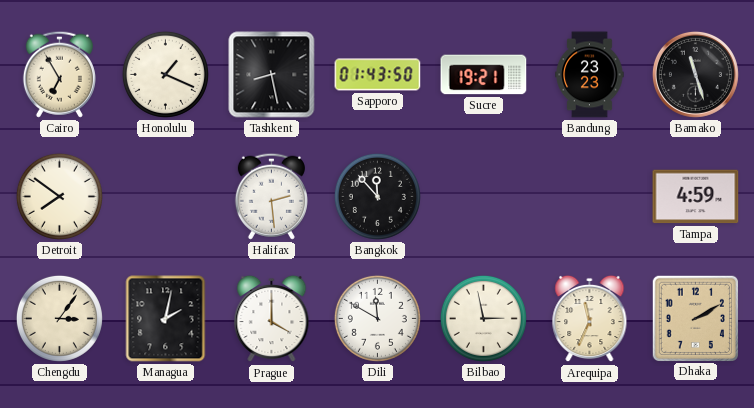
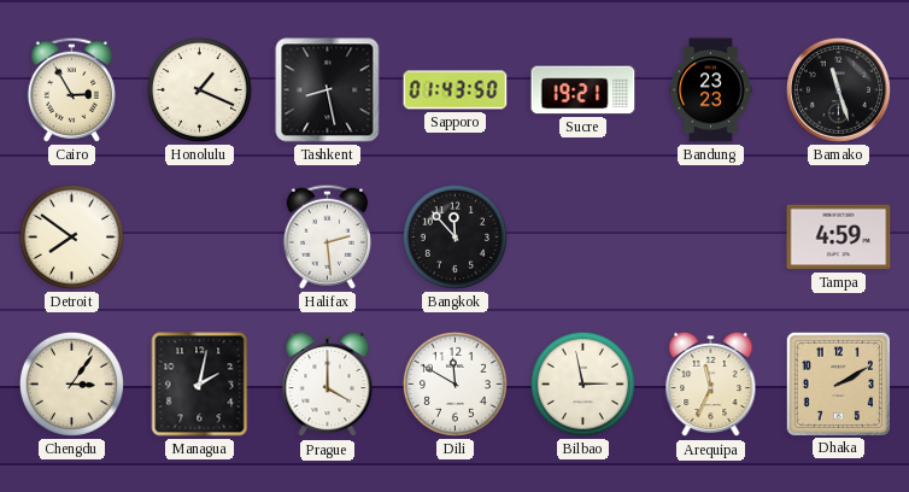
Cairo: 6:55 -> 2:55 (71, 89)
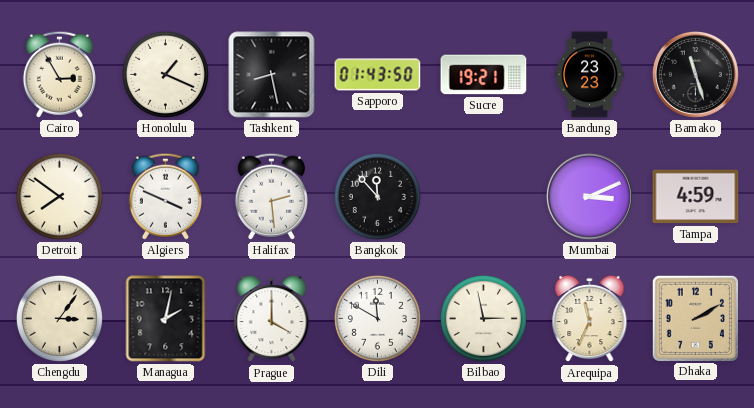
Algiers: none -> 3:49 (165, 196)
Mumbai: none -> 3:11 (589, 196)
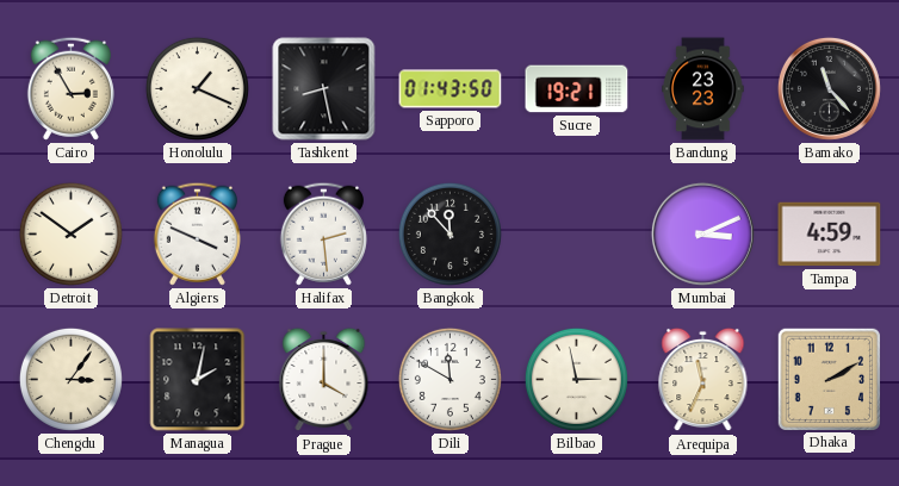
Bamako: 11:27 -> 11:23 (829, 88)
Detroit: 7:51 -> 1:51 (70, 233)
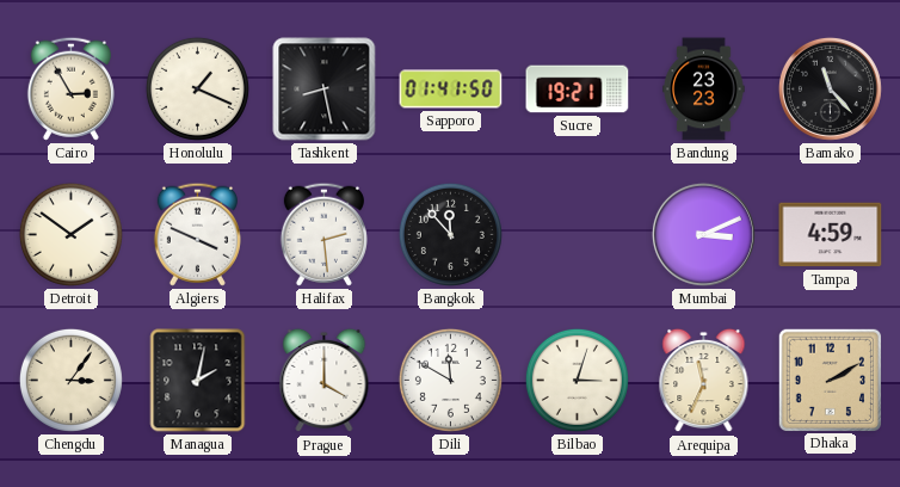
Sapporo: 01:43 -> 01:41 (451, 90)
Bilbao: 2:58 -> 3:03 (577, 380)
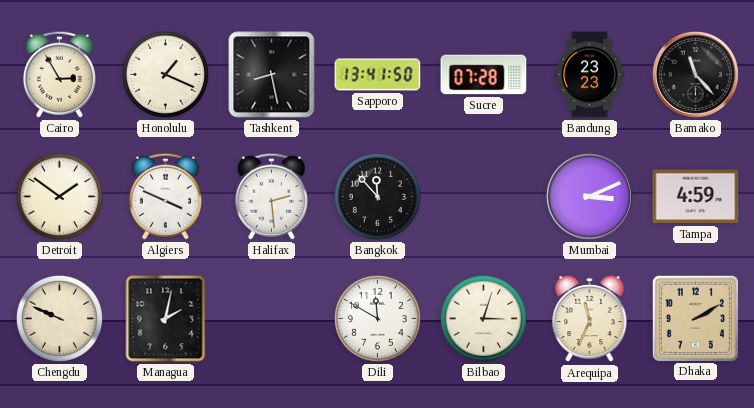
Sapporo: 01:41 -> 13:41 (378, 75)
Sucre: 19:21 -> 07:28 (484, 75)
Chengdu: 3:06 -> 9:49 (59, 318)
Prague: 4:00 -> none (325, 381)
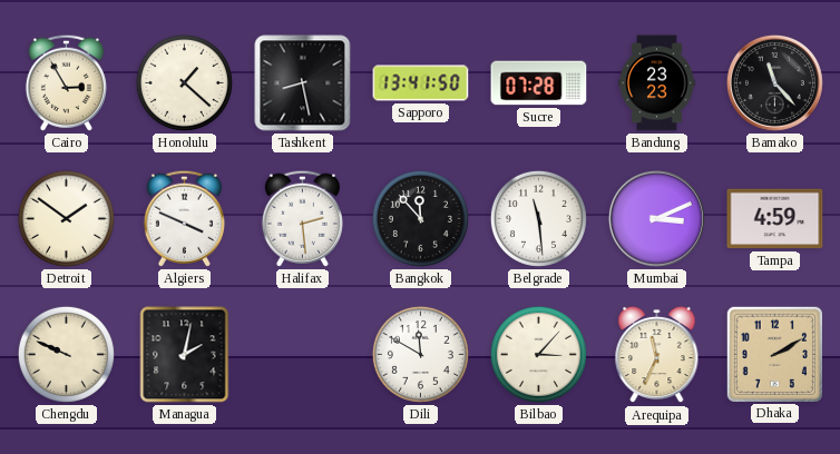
Honolulu: 1:19 -> 1:22 (184, 82)
Belgrade: none -> 11:29 (538, 218)
Bilbao: 3:03 -> 3:07 (538, 354)
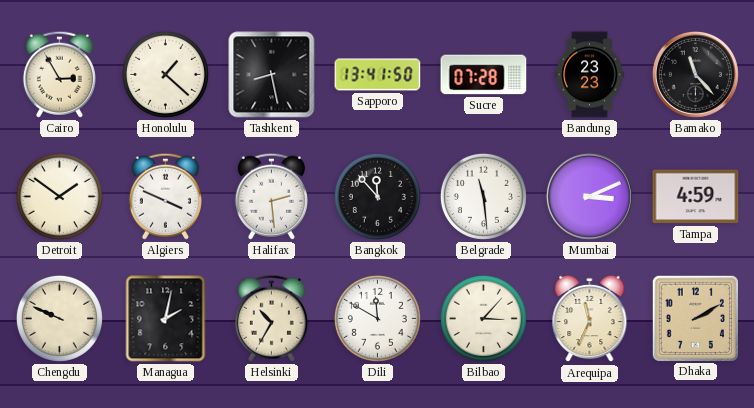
Helsinki: none -> 10:35 (271, 318)
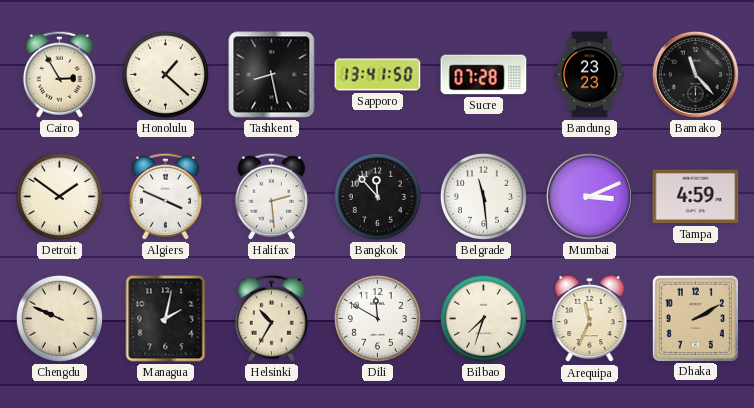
Bilbao: 3:07 -> 7:33 (483, 318)
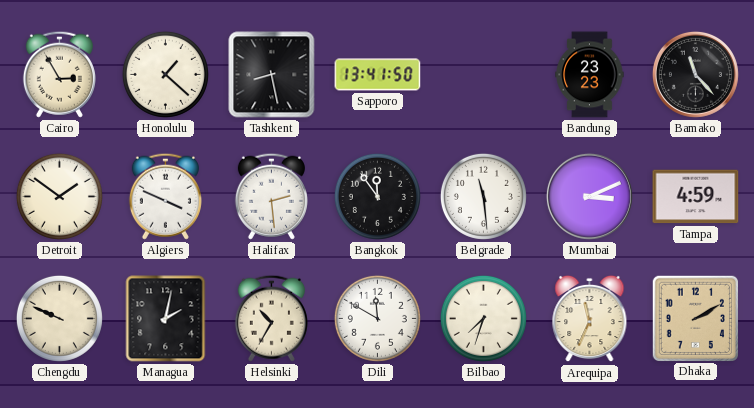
Sucre: 07:28 -> none (484, 75)
Bangkok: 11:53 -> 11:54 (377, 196)
